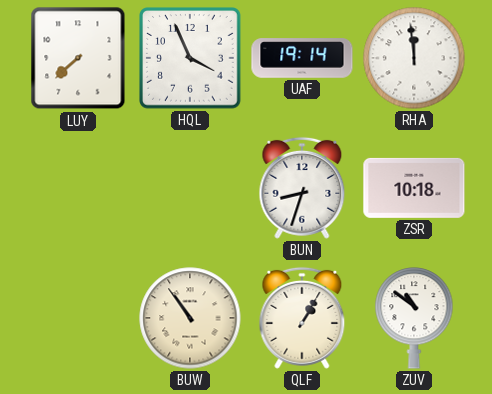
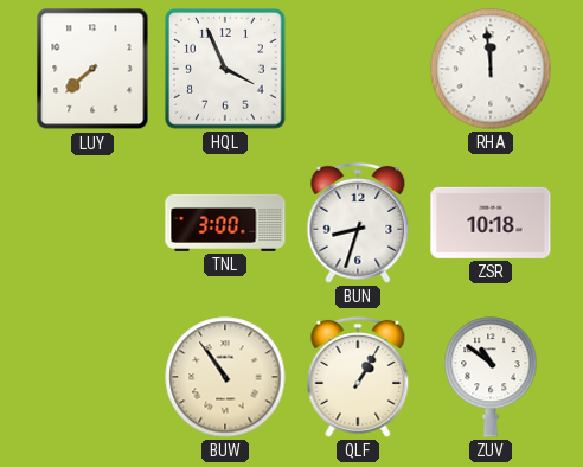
UAF: 19:14 -> none (302, 58)
TNL: none -> 3:00 (225, 223)
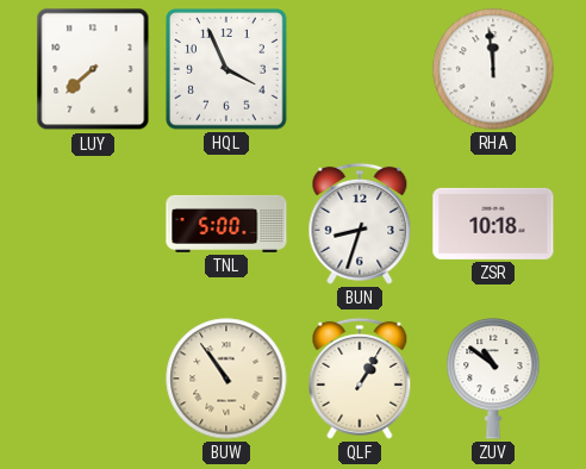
TNL: 3:00 -> 5:00 (226, 224)
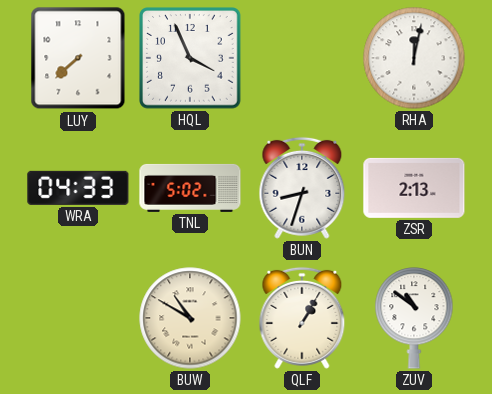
RHA: 11:59 -> 12:02 (414, 58)
WRA: none -> 04:33 (78, 188)
TNL: 5:00 -> 5:02 (190, 188)
ZSR: 10:18 -> 2:13 (414, 188)
BUW: 10:54 -> 10:50 (190, 318)
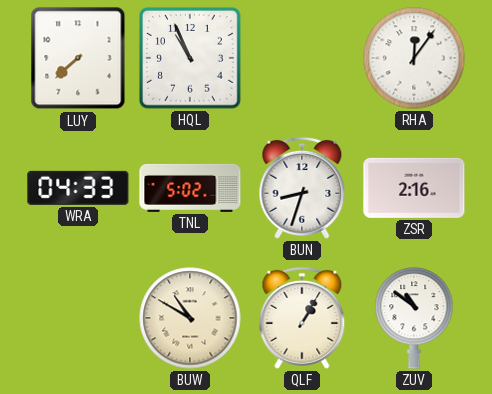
HQL: 3:56 -> 10:56 (190, 58)
RHA: 12:02 -> 12:06 (414, 58)
ZSR: 2:13 -> 2:16 (414, 188)
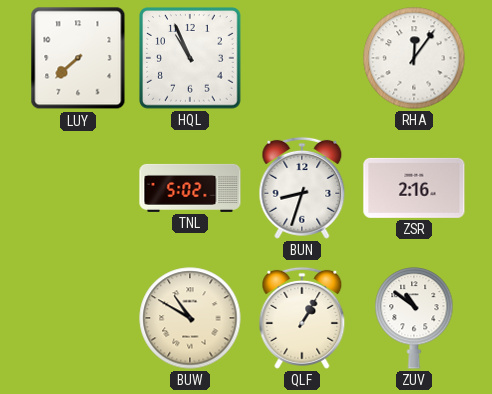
WRA: 04:33 -> none (78, 188)
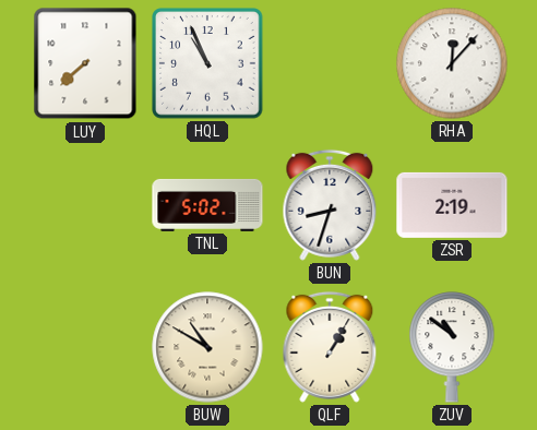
RHA: 12:06 -> 12:07 (452, 63)
ZSR: 2:16 -> 2:19 (452, 205)
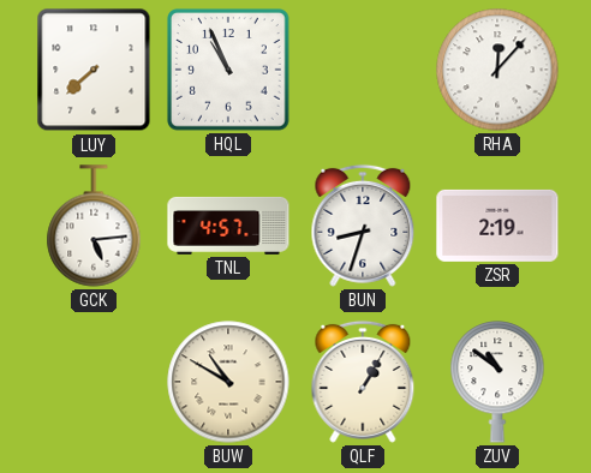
GCK: none -> 5:14 (94, 226)
TNL: 5:02 -> 4:57 (228, 226)
